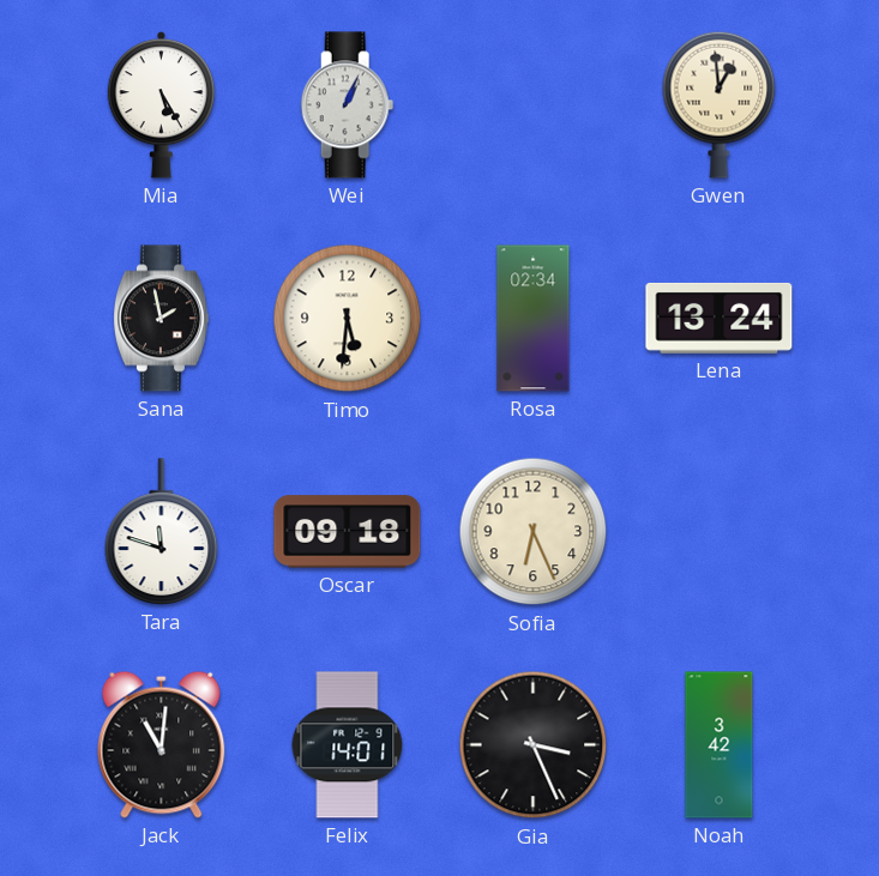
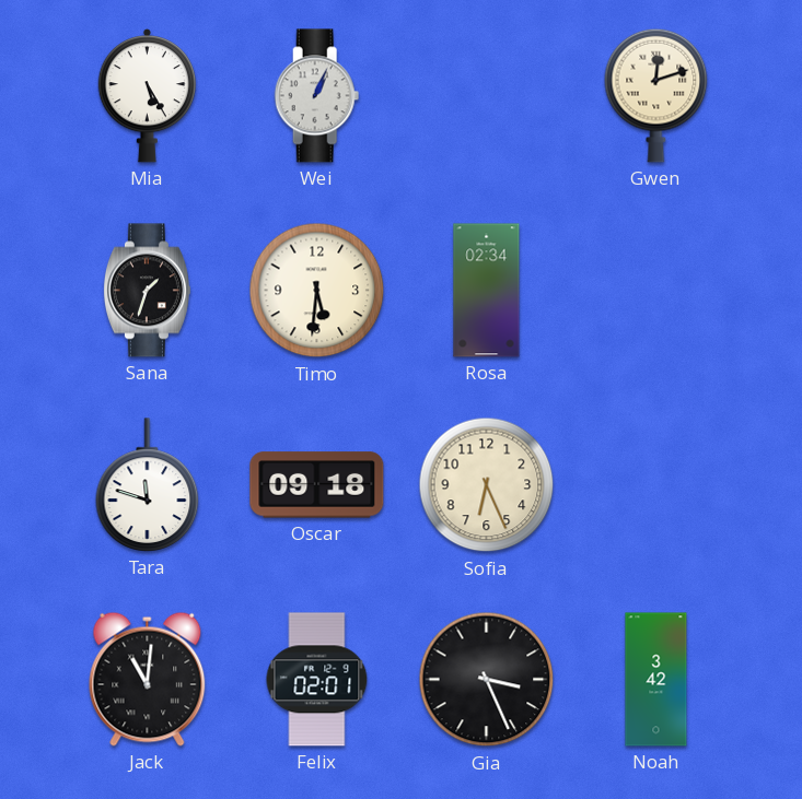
Gwen: 12:59 -> 12:12 (656, 95)
Sana: 1:58 -> 1:33 (147, 291)
Lena: 13:24 -> none (720, 318)
Felix: 14:01 -> 02:01 (317, 680)
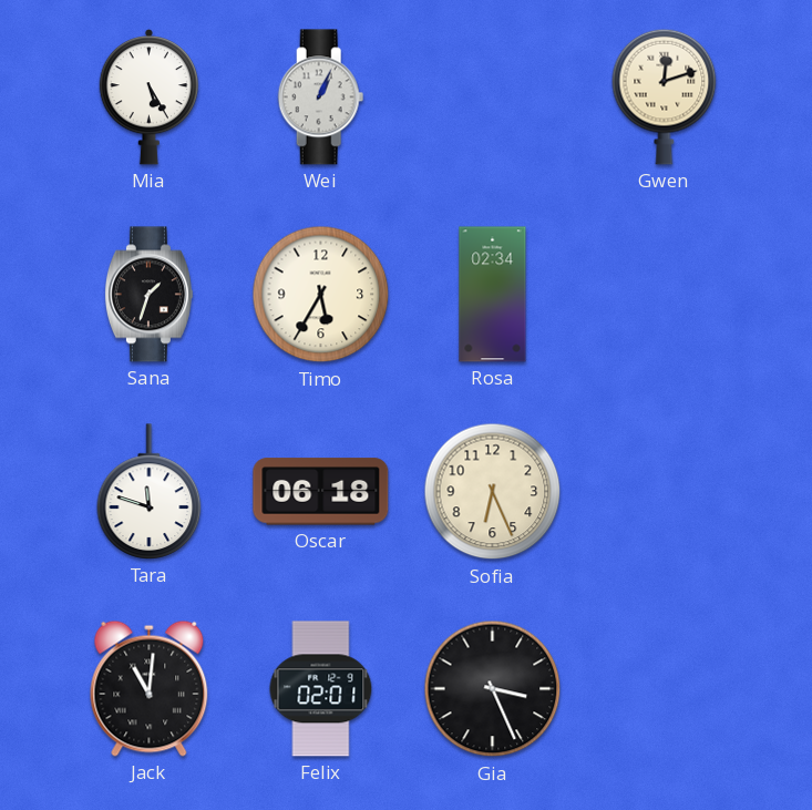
Timo: 5:31 -> 5:35 (321, 295)
Oscar: 09:18 -> 06:18 (321, 492)
Noah: 3:42 -> none (656, 680)
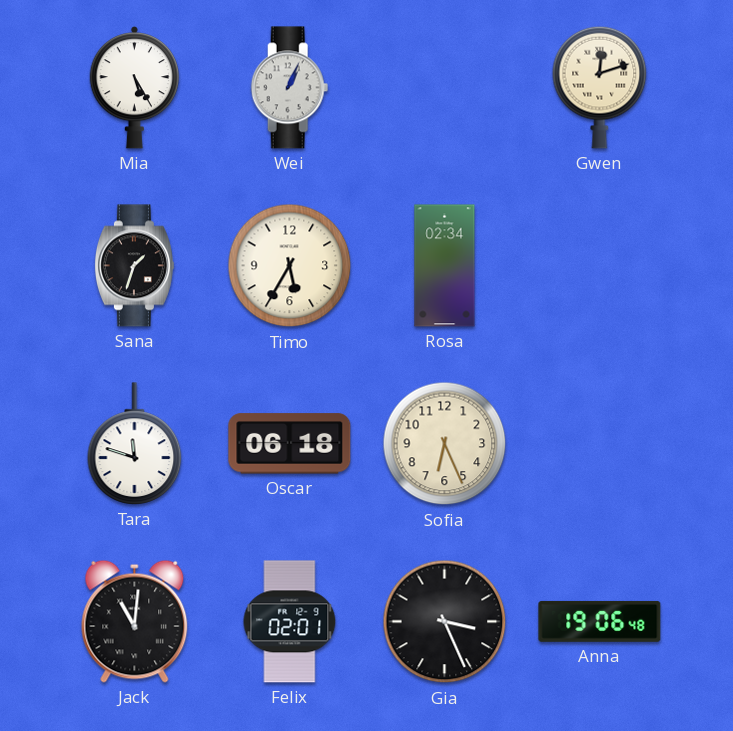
Anna: none -> 19:06 (600, 621)
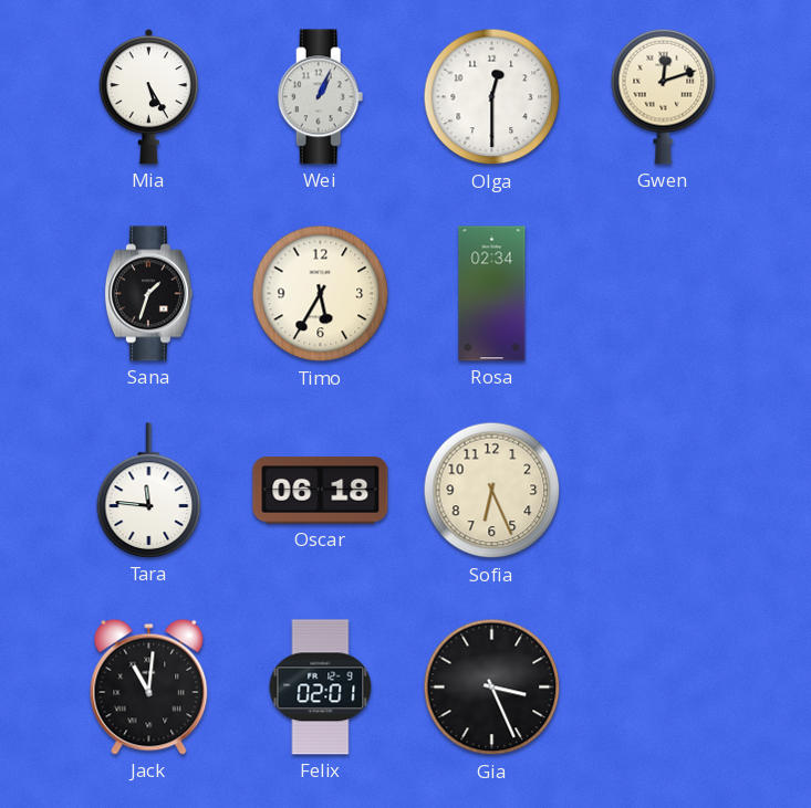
Olga: none -> 12:30 (492, 97)
Tara: 11:48 -> 11:46 (149, 491)
Anna: 19:06 -> none (600, 621)
